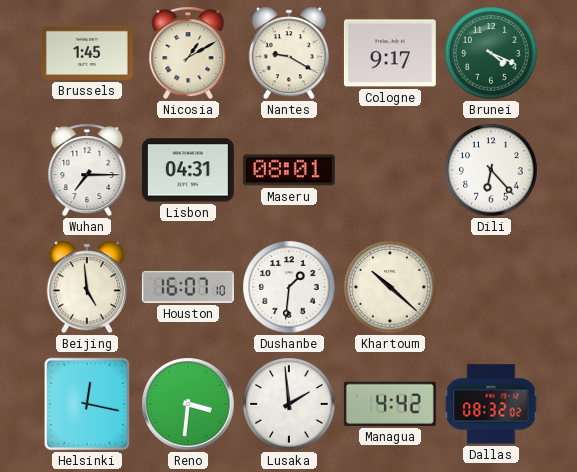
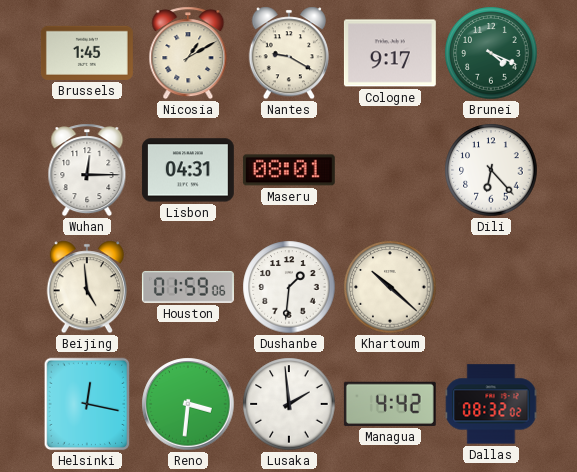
Wuhan: 7:15 -> 12:15 (87, 170)
Houston: 16:07 -> 01:59 (188, 287)
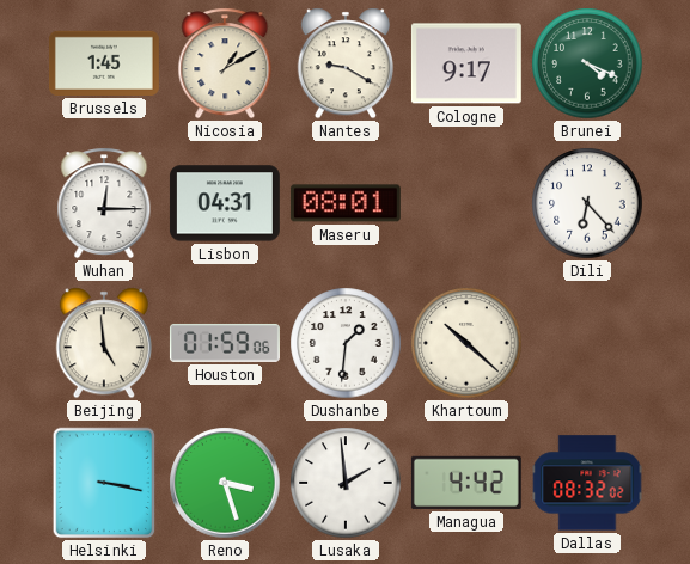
Helsinki: 12:17 -> 3:17 (104, 483)
Reno: 3:31 -> 3:27 (225, 483)
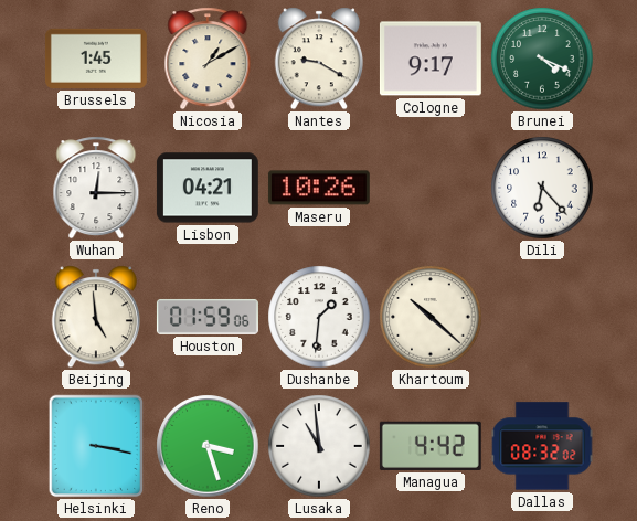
Lisbon: 04:31 -> 04:21 (208, 188)
Maseru: 08:01 -> 10:26 (319, 188)
Lusaka: 1:59 -> 10:59 (319, 446)
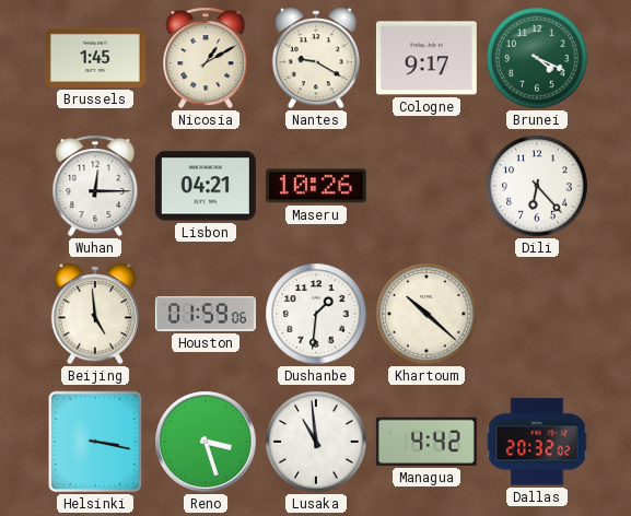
Dallas: 08:32 -> 20:32 (537, 442)
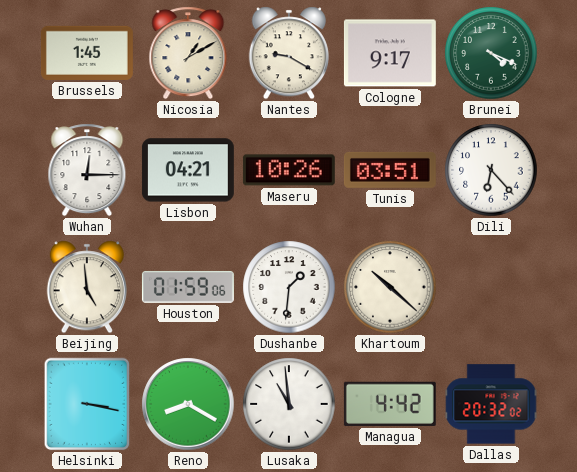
Tunis: none -> 03:51 (390, 170)
Reno: 3:27 -> 8:20 (188, 404)
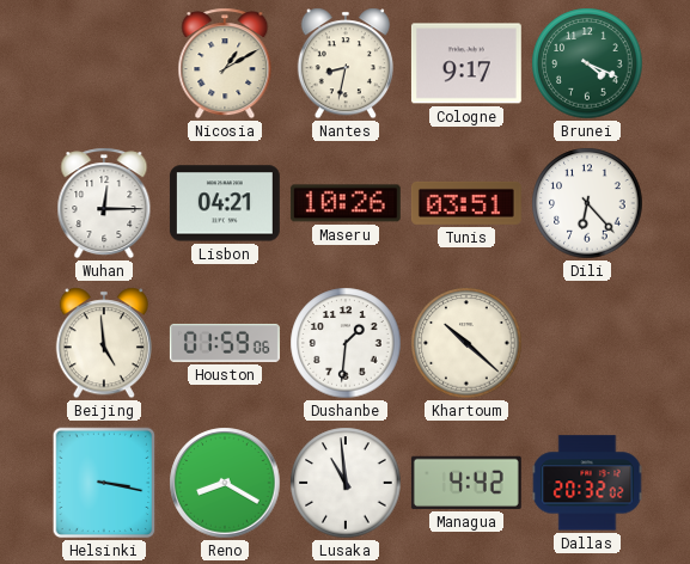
Brussels: 1:45 -> none (87, 53)
Nantes: 9:20 -> 8:32 (344, 63)
